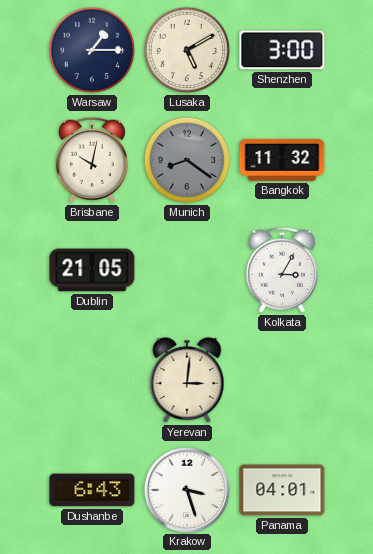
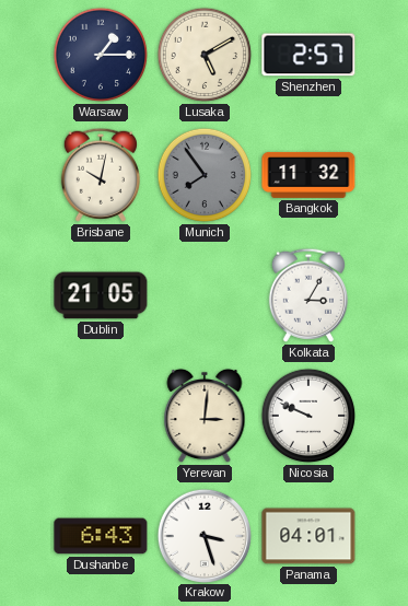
Shenzhen: 3:00 -> 2:57 (308, 55)
Munich: 8:21 -> 7:54 (205, 175)
Nicosia: none -> 9:49 (308, 416)
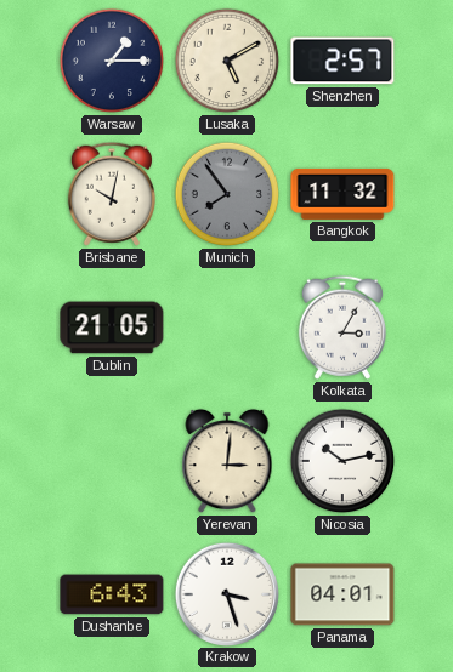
Nicosia: 9:49 -> 10:13 (342, 461)
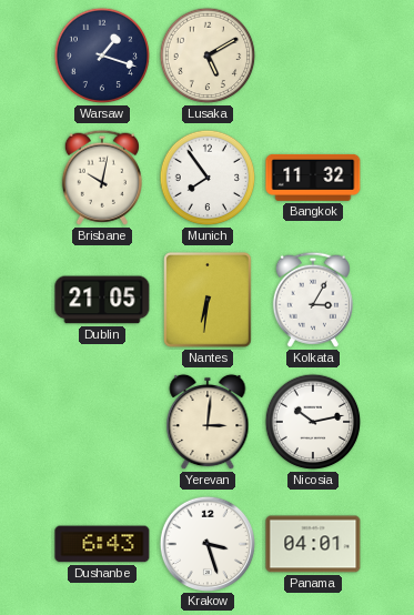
Warsaw: 1:15 -> 1:18 (102, 56)
Shenzhen: 2:57 -> none (342, 61)
Munich dial: grey -> white (208, 178)
Nantes: none -> 6:31 (208, 300)
